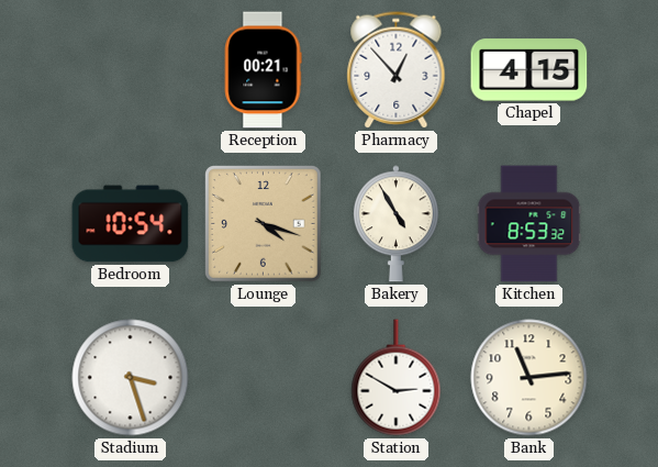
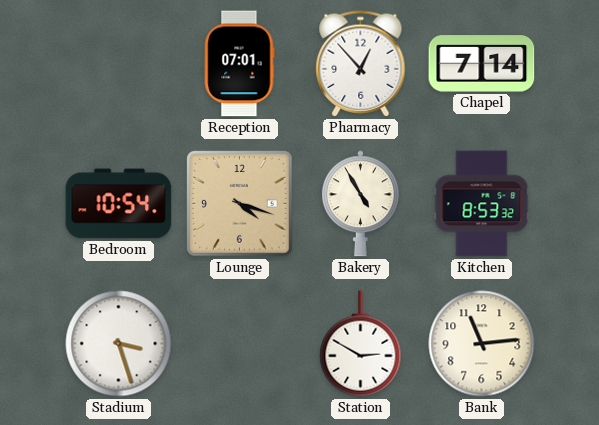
Reception: 00:21 -> 07:01 (239, 64)
Chapel: 4:15 -> 7:14 (482, 64)
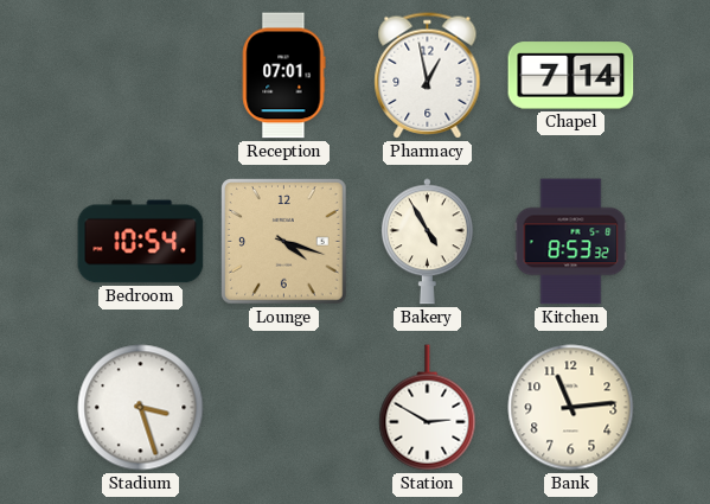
Pharmacy: 12:53 -> 12:58 (428, 76)
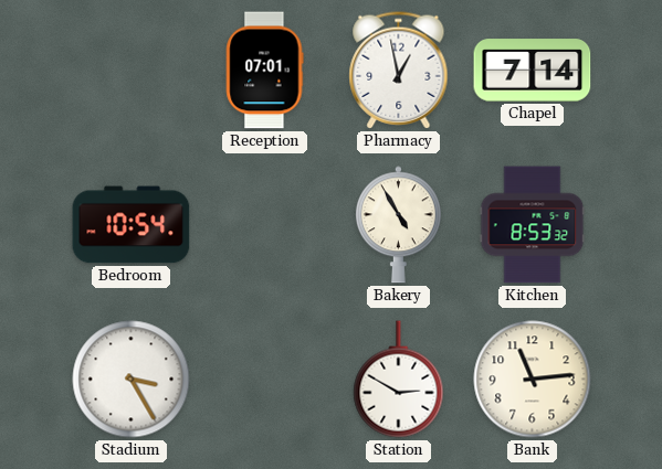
Lounge: 4:18 -> none (284, 242)
Stadium: 3:27 -> 3:25 (132, 380)
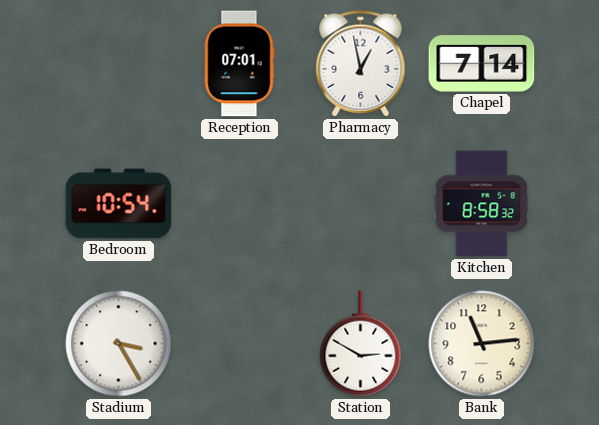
Bakery: 4:55 -> none (398, 225)
Kitchen: 8:53 -> 8:58 (482, 204)
